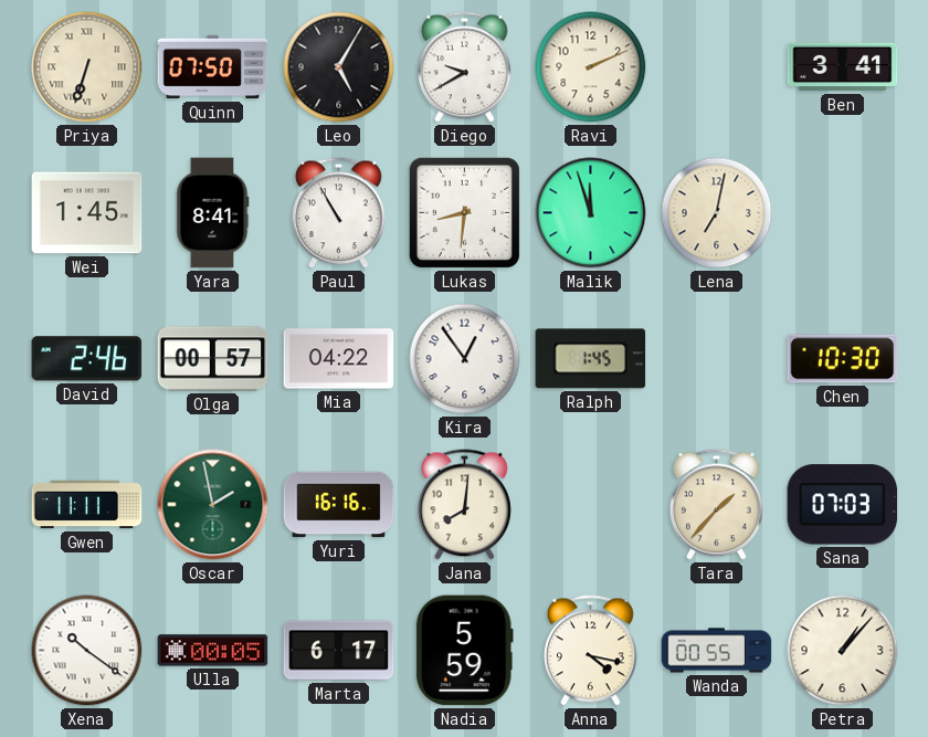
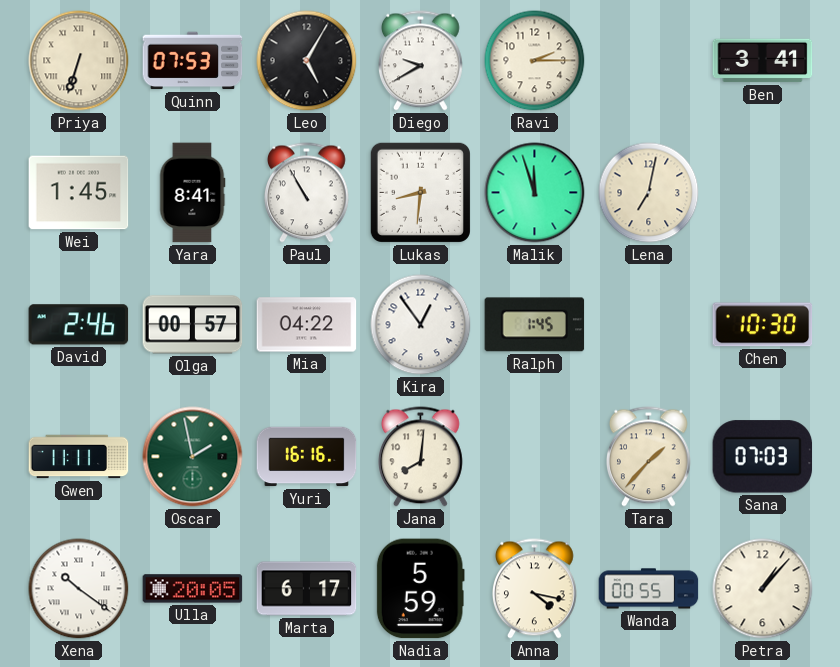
Quinn: 07:50 -> 07:53 (193, 61)
Ravi: 2:11 -> 2:15 (535, 61)
Ulla: 00:05 -> 20:05 (193, 589)
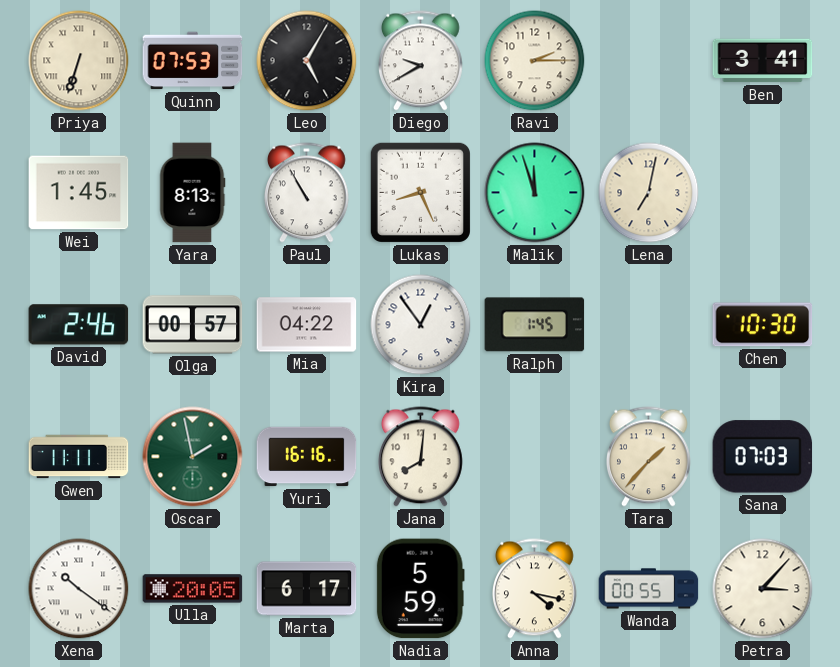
Yara: 8:41 -> 8:13 (192, 193)
Lukas: 8:31 -> 8:26 (420, 192)
Petra: 1:07 -> 3:07 (763, 589)
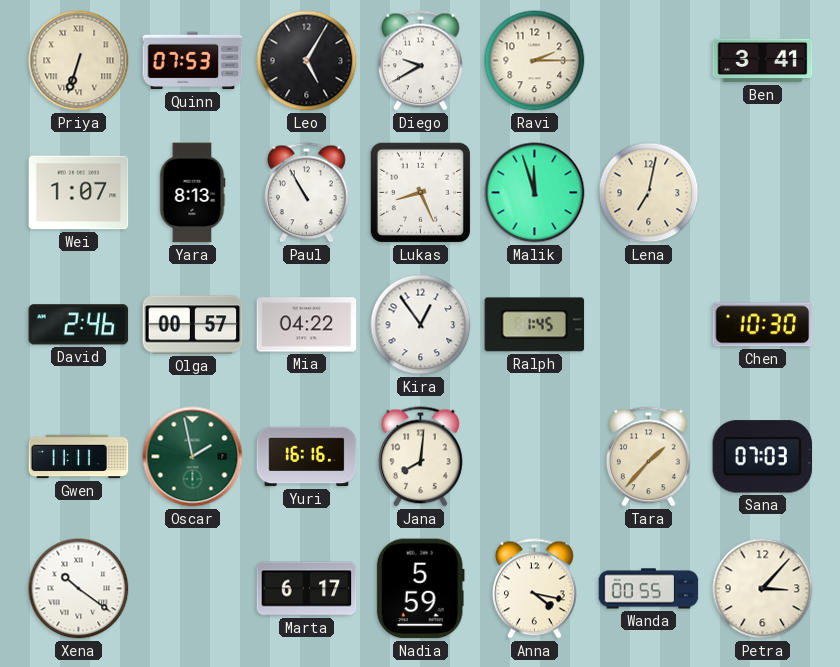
Wei: 1:45 -> 1:07 (79, 193)
Ulla: 20:05 -> none (193, 589)
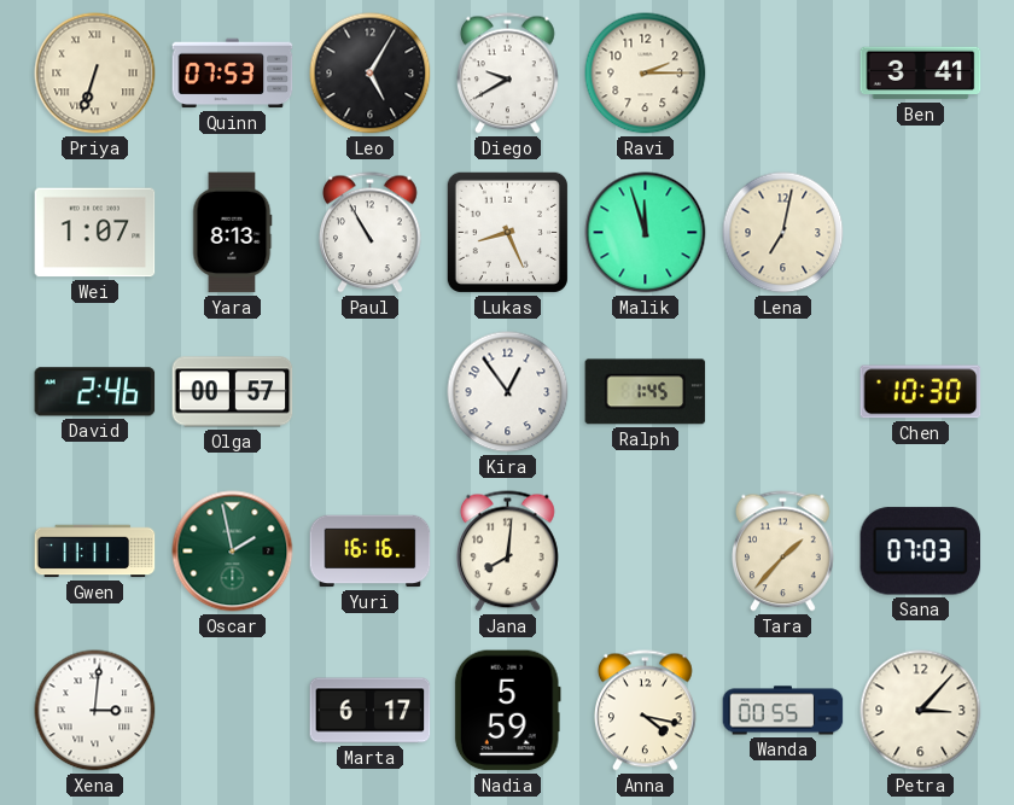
Mia: 04:22 -> none (307, 325)
Xena: 10:21 -> 3:01 (95, 711)
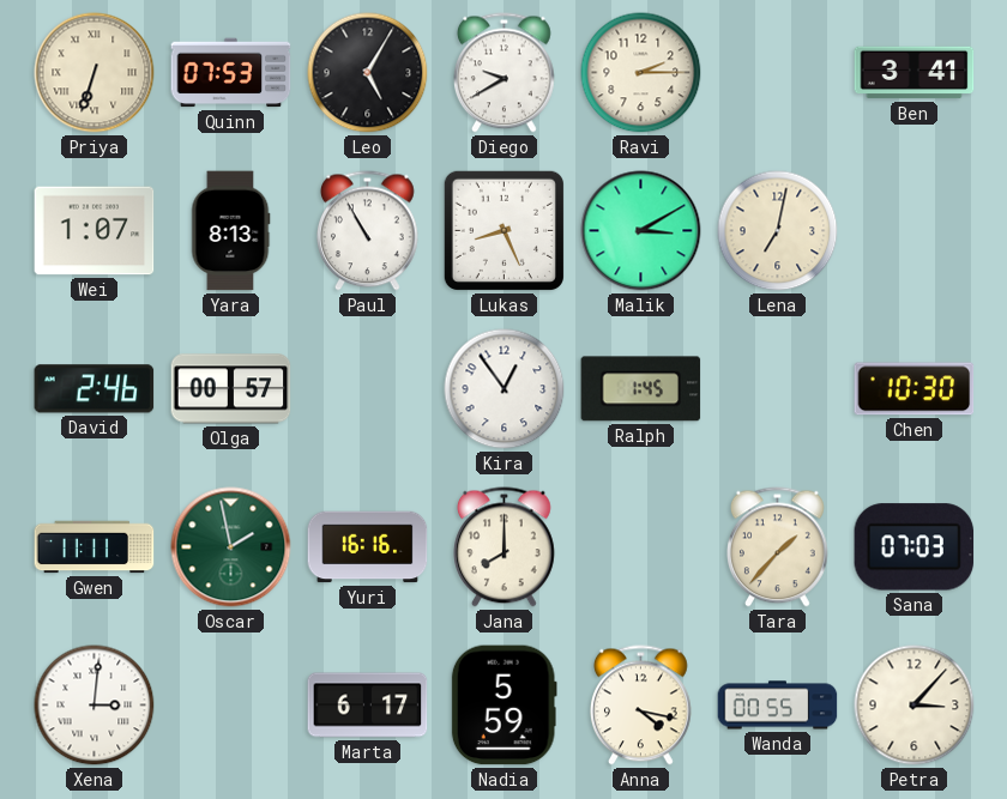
Malik: 11:57 -> 3:10 (641, 231)
Jana: 8:01 -> 8:00 (505, 547)
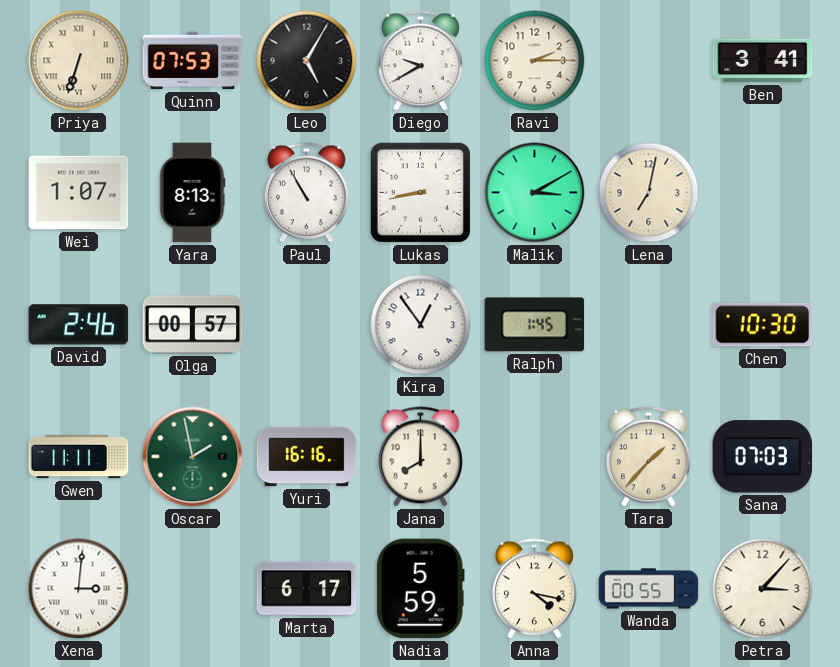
Lukas: 8:26 -> 8:43 (420, 192)
